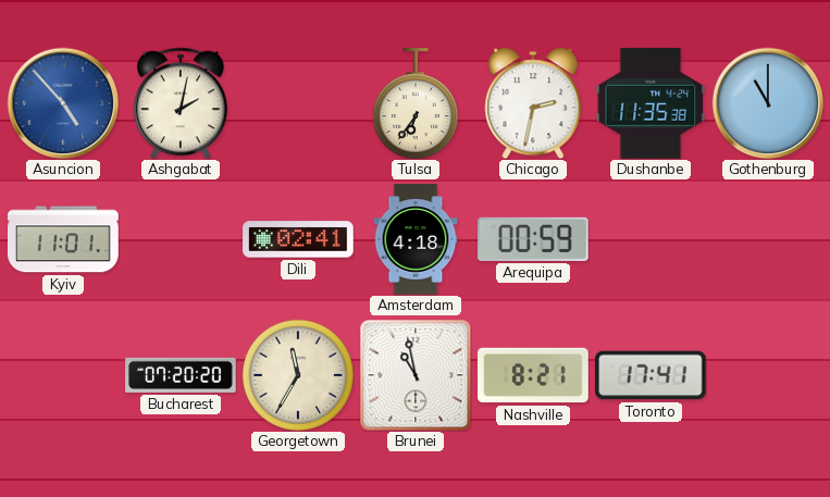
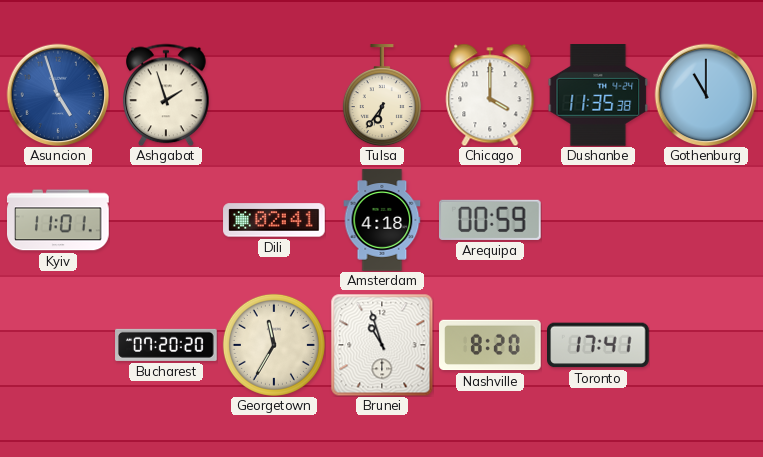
Asuncion: 4:53 -> 4:57 (58, 95)
Ashgabat: 2:02 -> 1:57 (166, 95)
Chicago: 2:32 -> 4:00 (490, 95)
Brunei: 10:58 -> 10:57 (382, 345)
Nashville: 8:21 -> 8:20 (490, 345)
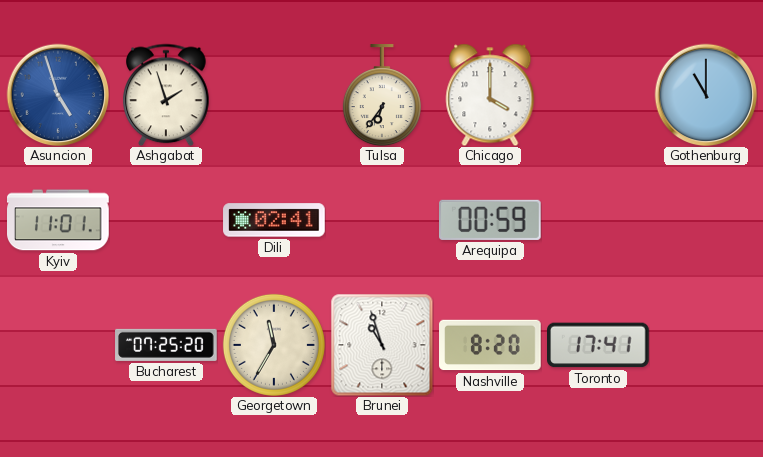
Dushanbe: 11:35 -> none (598, 96)
Amsterdam: 4:18 -> none (382, 220)
Bucharest: 07:20 -> 07:25 (166, 345)
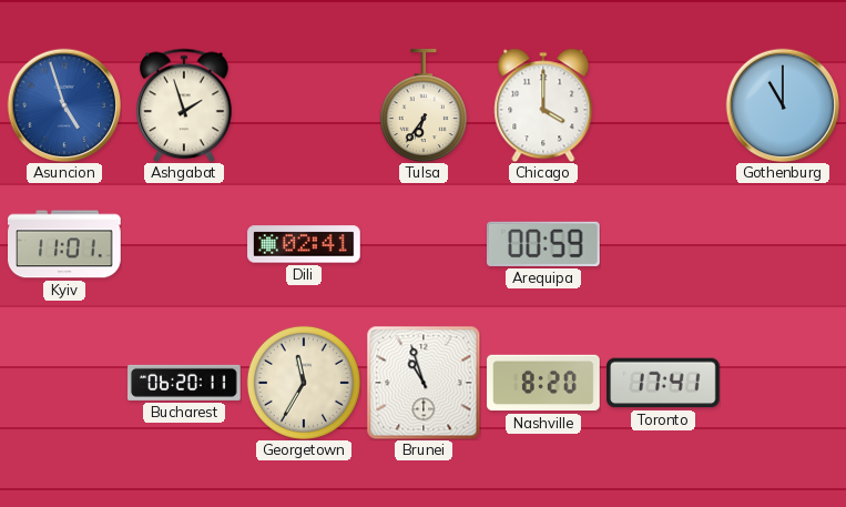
Bucharest: 07:25 -> 06:20 (184, 383)
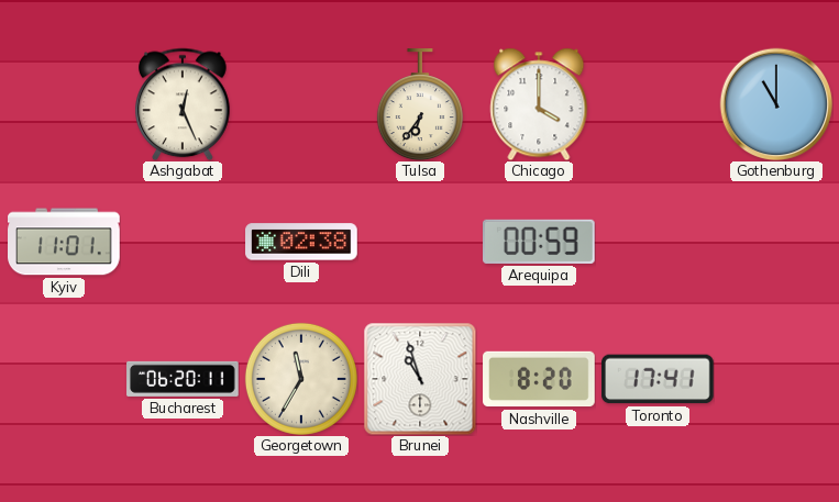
Asuncion: 4:57 -> none (64, 105)
Ashgabat: 1:57 -> 12:26 (183, 104)
Dili: 02:41 -> 02:38 (301, 242)
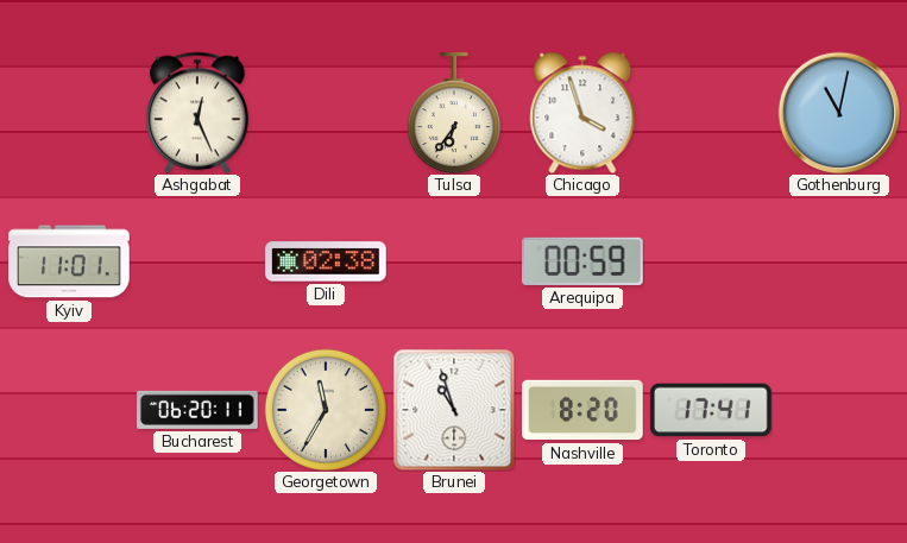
Chicago: 4:00 -> 3:57 (582, 113)
Gothenburg: 11:00 -> 11:02 (839, 113)
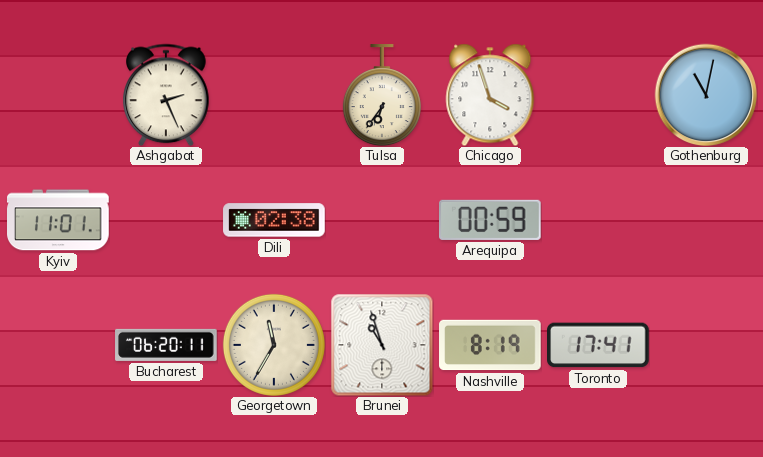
Ashgabat: 12:26 -> 2:26 (166, 95)
Nashville: 8:20 -> 8:19 (490, 345)
